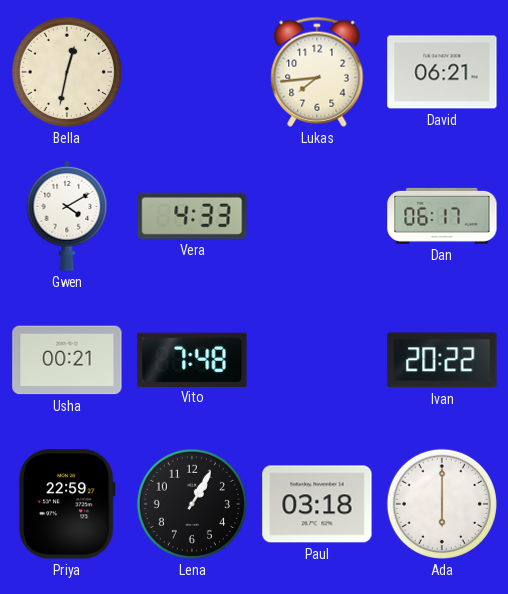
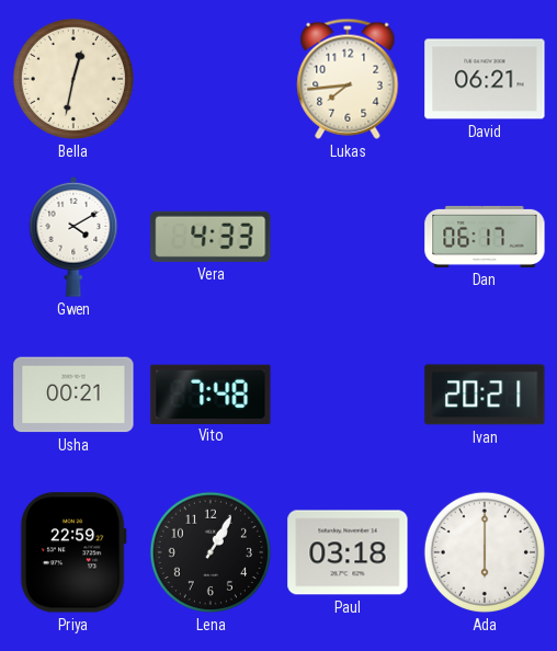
Ivan: 20:22 -> 20:21 (485, 395)
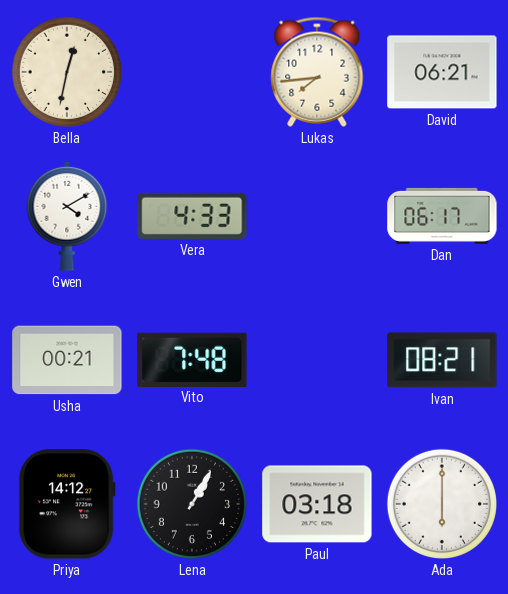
Ivan: 20:21 -> 08:21 (442, 360)
Priya: 22:59 -> 14:12 (67, 504)
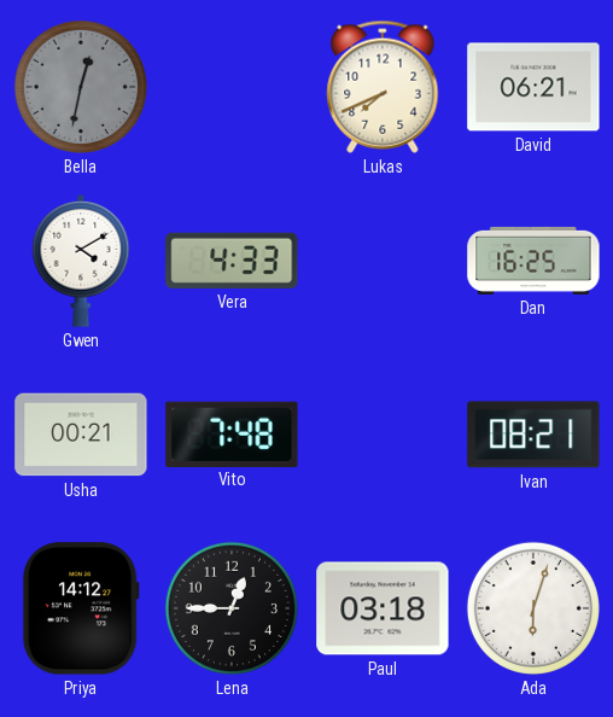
Bella dial: cream -> grey (81, 87)
Lukas: 7:44 -> 7:41 (383, 87)
Dan: 06:17 -> 16:25 (533, 261)
Lena: 1:05 -> 12:45 (232, 608)
Ada: 6:00 -> 6:03 (533, 608)
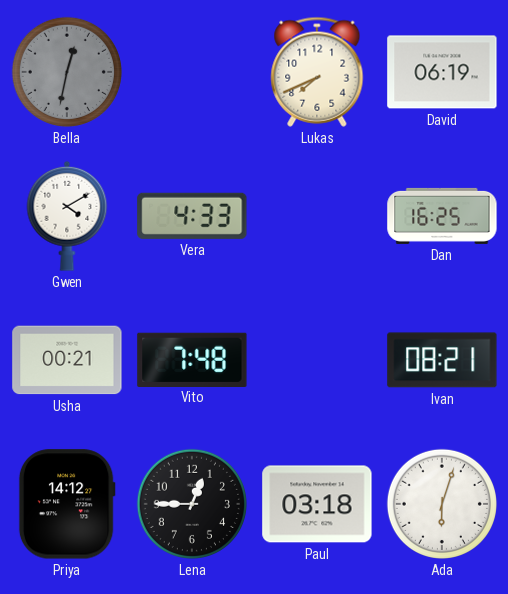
David: 06:21 -> 06:19 (442, 72)
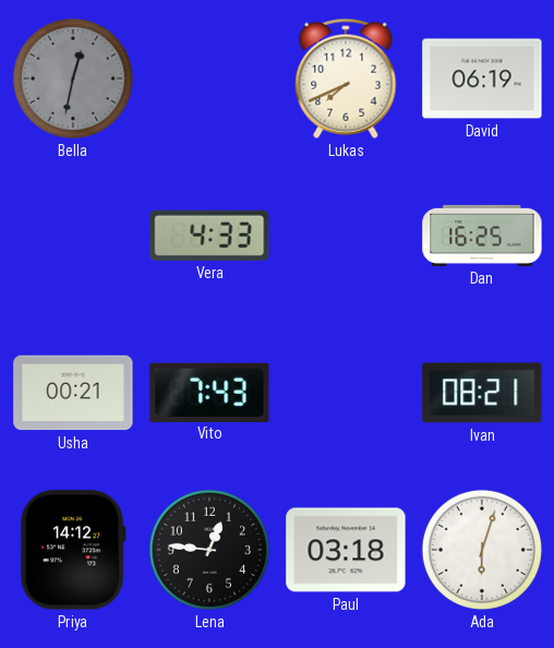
Gwen: 4:10 -> none (67, 216)
Vito: 7:48 -> 7:43 (209, 392)
Lena: 12:45 -> 12:46 (209, 550)
